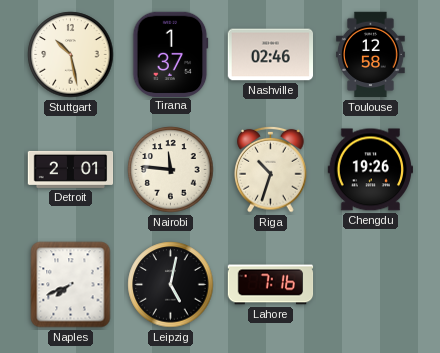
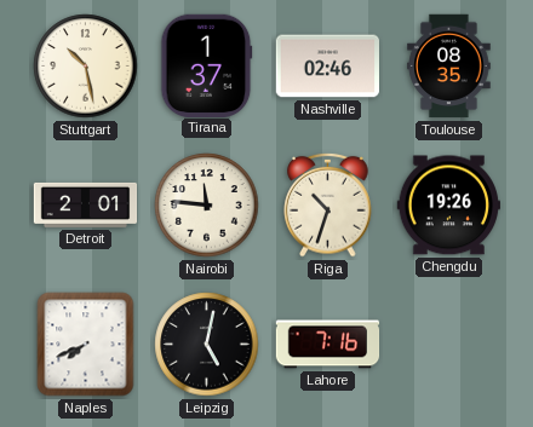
Toulouse: 12:58 -> 08:35 (449, 67)
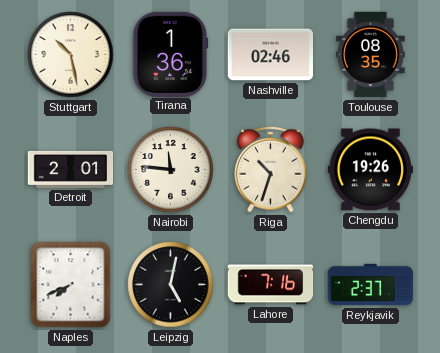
Tirana: 1:37 -> 1:36 (171, 54)
Reykjavik: none -> 2:37 (371, 285)
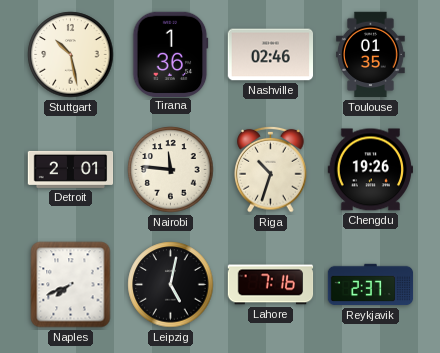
Toulouse: 08:35 -> 01:35 (371, 55)
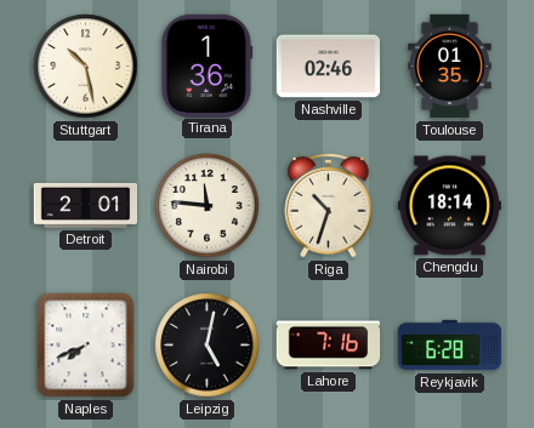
Chengdu: 19:26 -> 18:14 (449, 206)
Reykjavik: 2:37 -> 6:28 (450, 346)
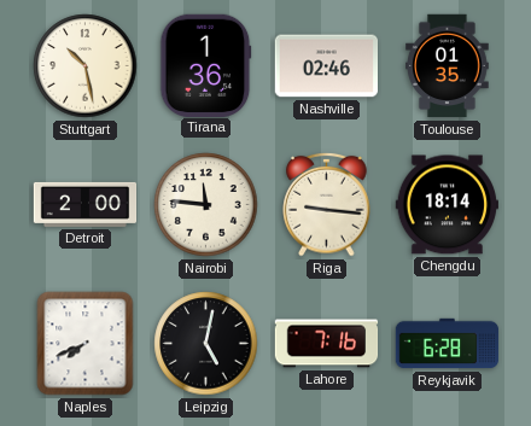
Detroit: 2:01 -> 2:00 (86, 204)
Riga: 10:33 -> 9:16 (327, 204)
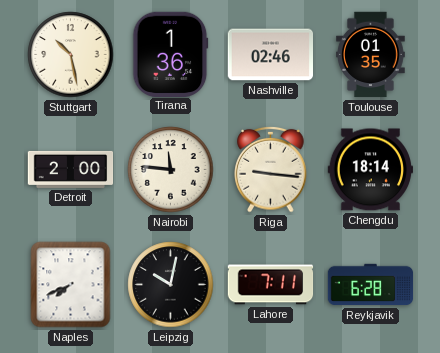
Leipzig: 5:02 -> 10:02 (171, 285)
Lahore: 7:16 -> 7:11 (271, 285)
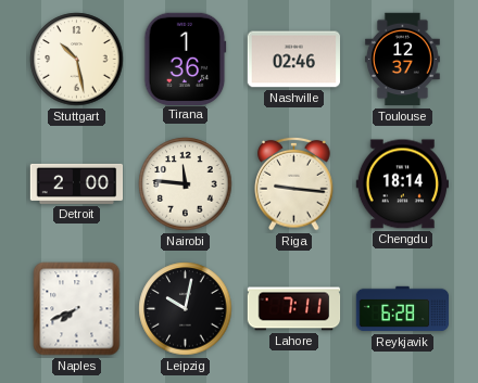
Toulouse: 01:35 -> 12:37 (403, 60)
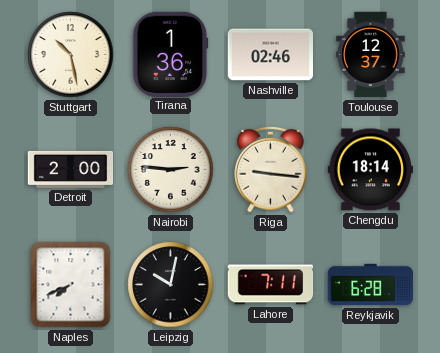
Nairobi: 11:46 -> 2:46 (171, 170)
